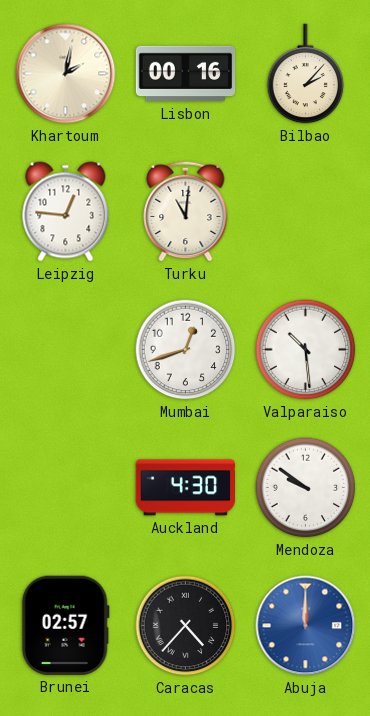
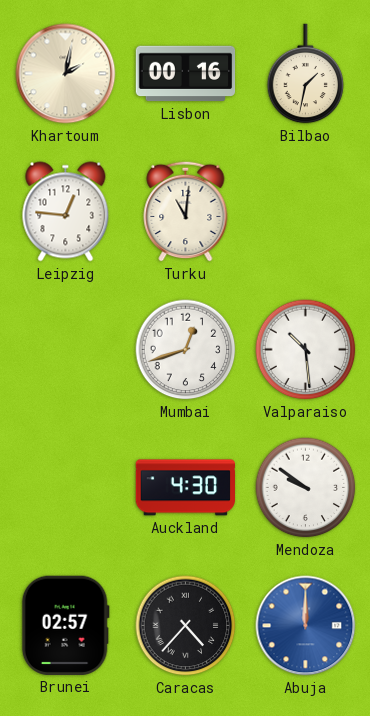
Bilbao: 2:07 -> 1:32 (306, 74)
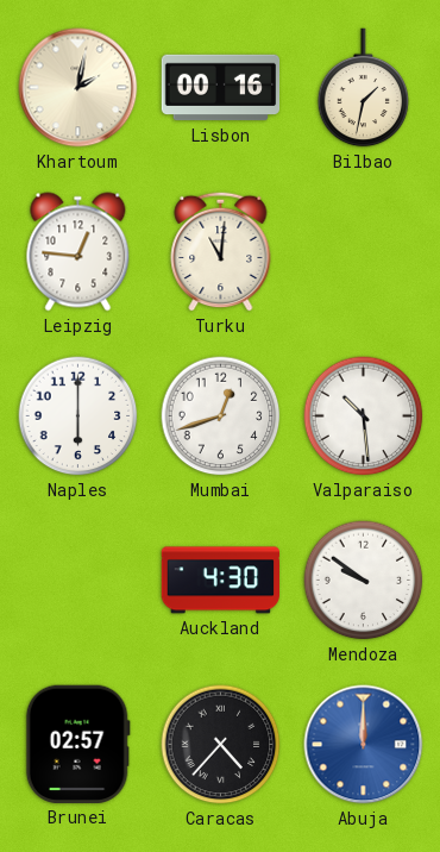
Naples: none -> 6:00 (78, 416)
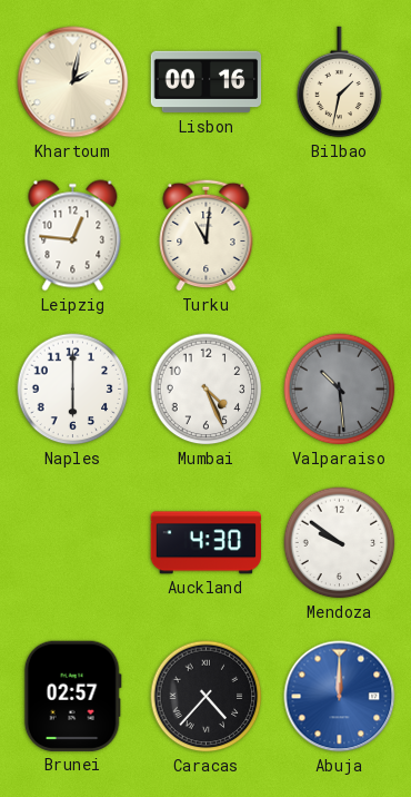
Mumbai: 12:42 -> 4:26 (207, 390)
Valparaiso dial: white -> grey (340, 390)
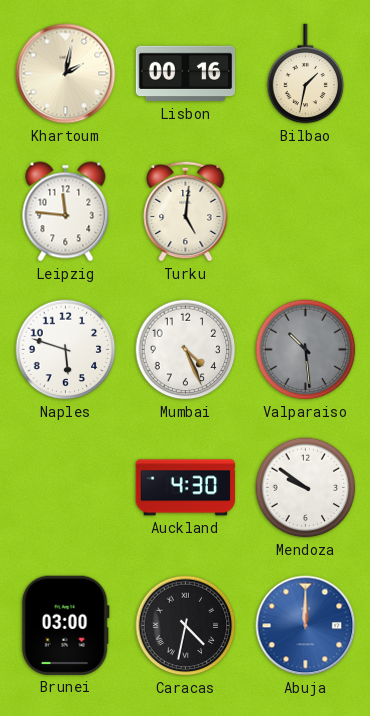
Leipzig: 12:46 -> 11:46 (66, 212)
Turku: 11:01 -> 5:01 (186, 211)
Naples: 6:00 -> 5:48 (66, 350)
Brunei: 02:57 -> 03:00 (65, 625)
Caracas: 4:37 -> 4:32 (186, 626)
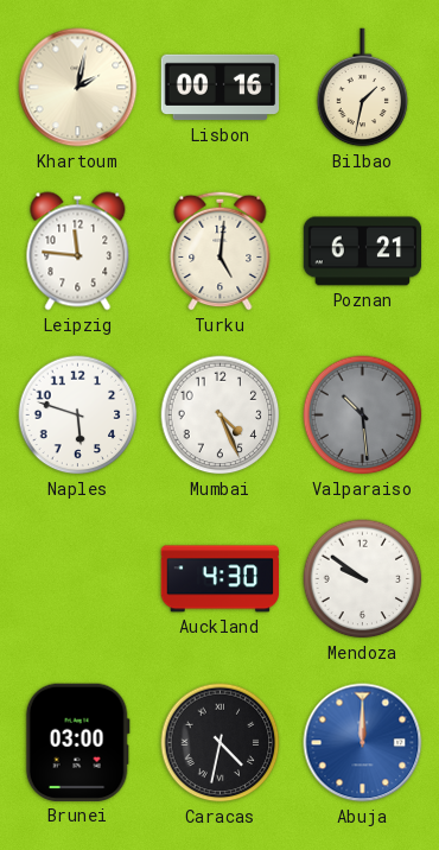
Poznan: none -> 6:21 (363, 252)
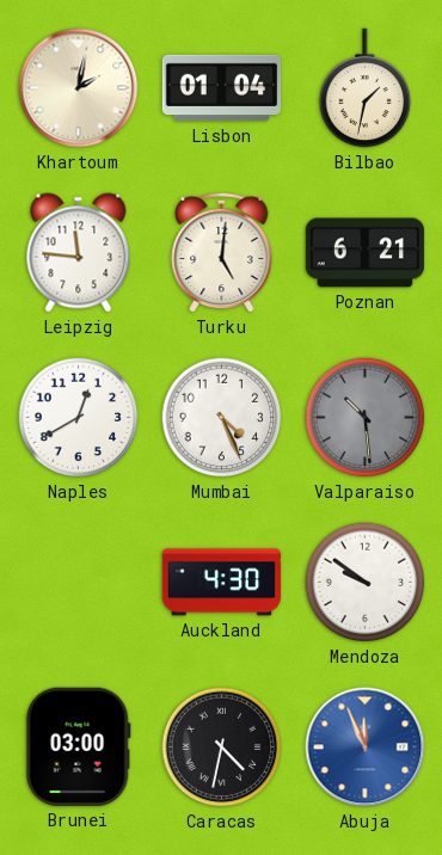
Lisbon: 00:16 -> 01:04 (222, 88)
Naples: 5:48 -> 12:40 (79, 418)
Abuja: 12:00 -> 11:56 (366, 748)
